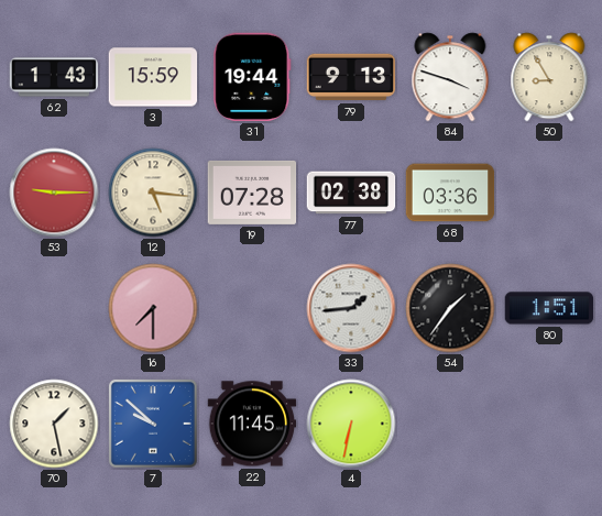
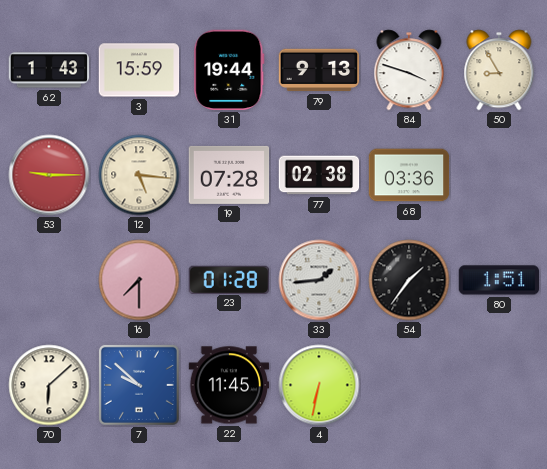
23: none -> 01:28 (228, 279)
70: 1:28 -> 6:08 (49, 385)
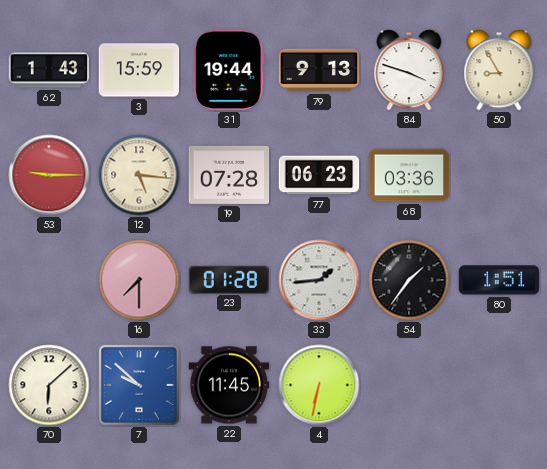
77: 02:38 -> 06:23 (319, 175)
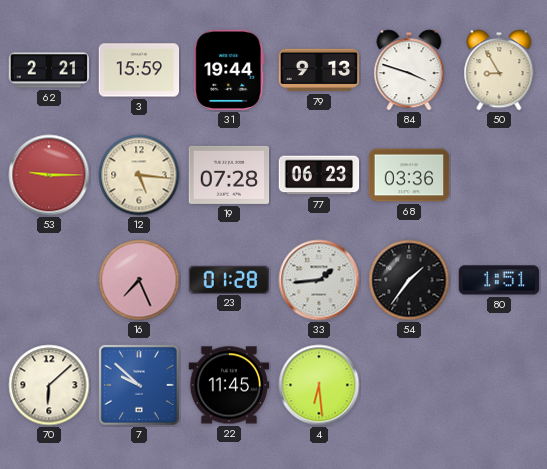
62: 1:43 -> 2:21 (49, 70)
16: 7:30 -> 7:26 (139, 280)
4: 6:32 -> 6:29 (319, 385)
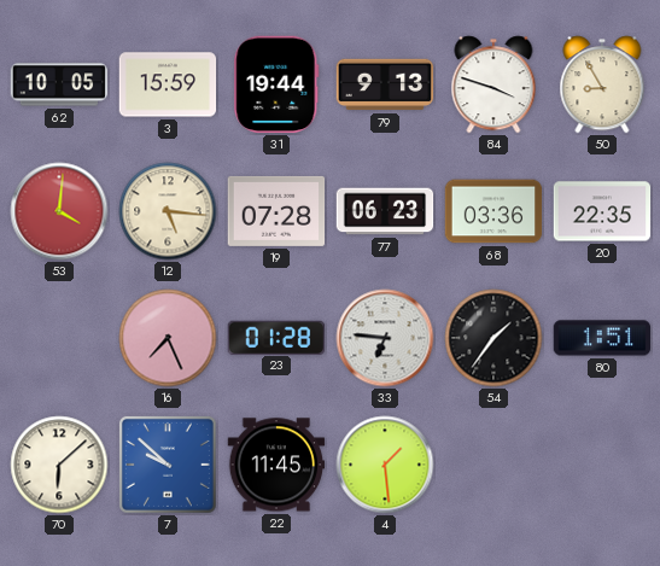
62: 2:21 -> 10:05 (59, 84)
53: 9:15 -> 4:01 (59, 211)
20: none -> 22:35 (602, 211)
33: 1:44 -> 6:46 (385, 338)
4: 6:29 -> 1:29 (385, 465)
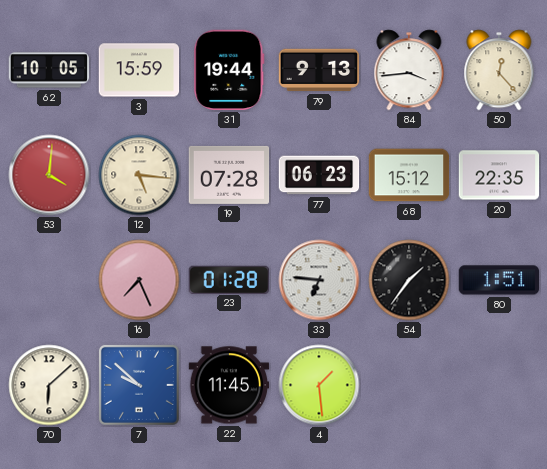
84: 3:48 -> 3:44 (409, 70)
50: 8:55 -> 12:23 (499, 70)
68: 03:36 -> 15:12 (409, 175)
